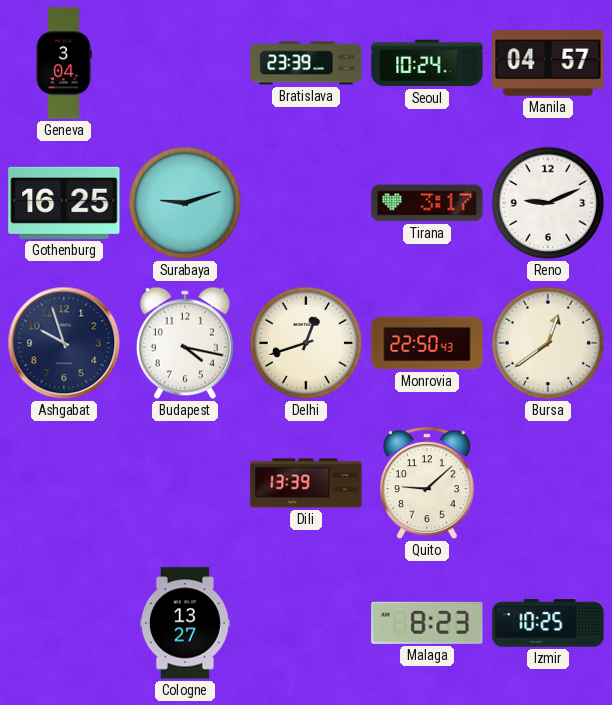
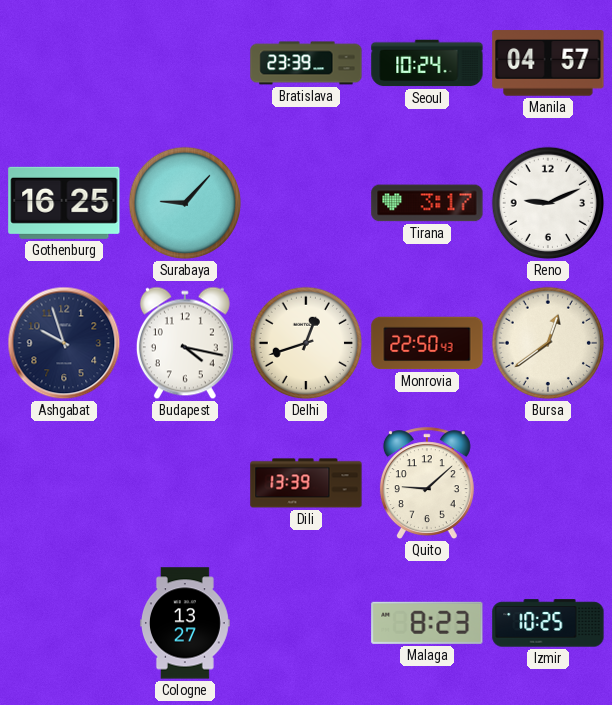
Geneva: 3:04 -> none (64, 63)
Surabaya: 9:12 -> 9:07 (185, 203)
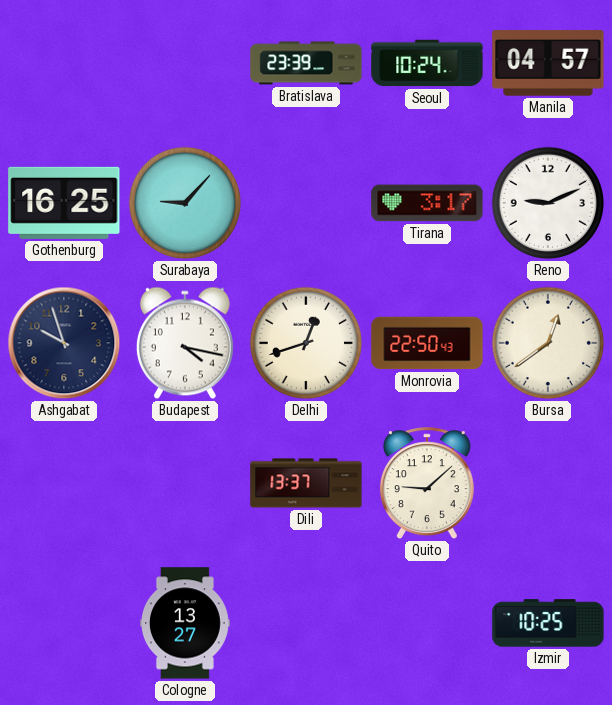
Dili: 13:39 -> 13:37 (306, 483)
Malaga: 8:23 -> none (427, 623)
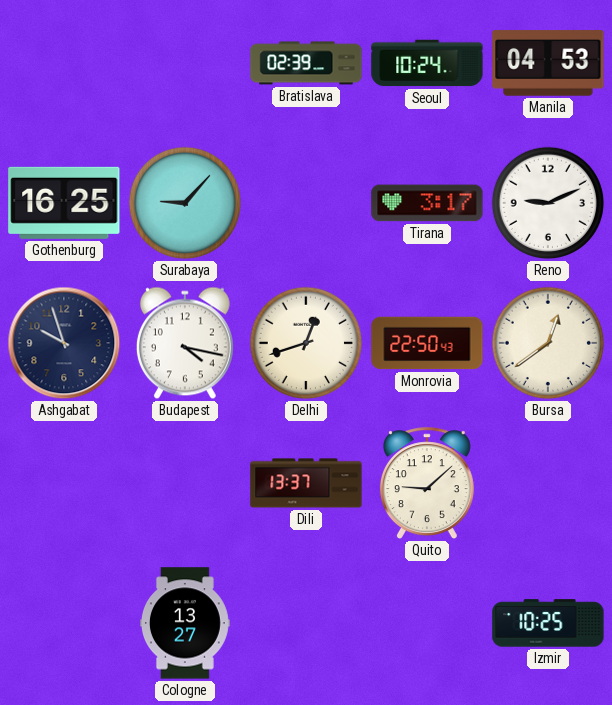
Bratislava: 23:39 -> 02:39 (306, 63)
Manila: 04:57 -> 04:53 (548, 63)
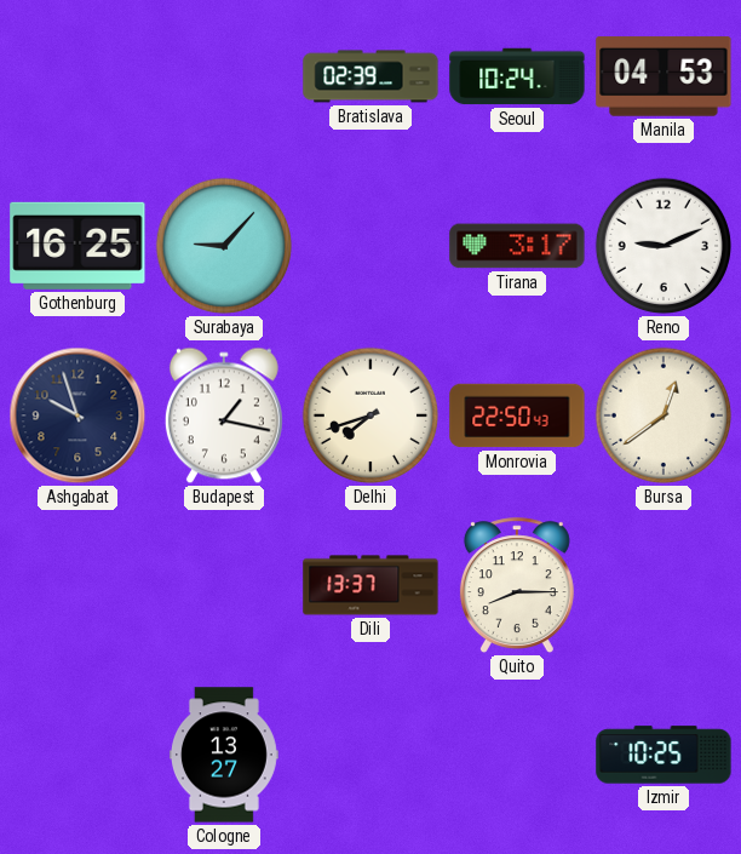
Budapest: 4:17 -> 1:17 (224, 415)
Delhi: 12:42 -> 7:42 (370, 415)
Quito: 9:08 -> 8:15 (517, 586)
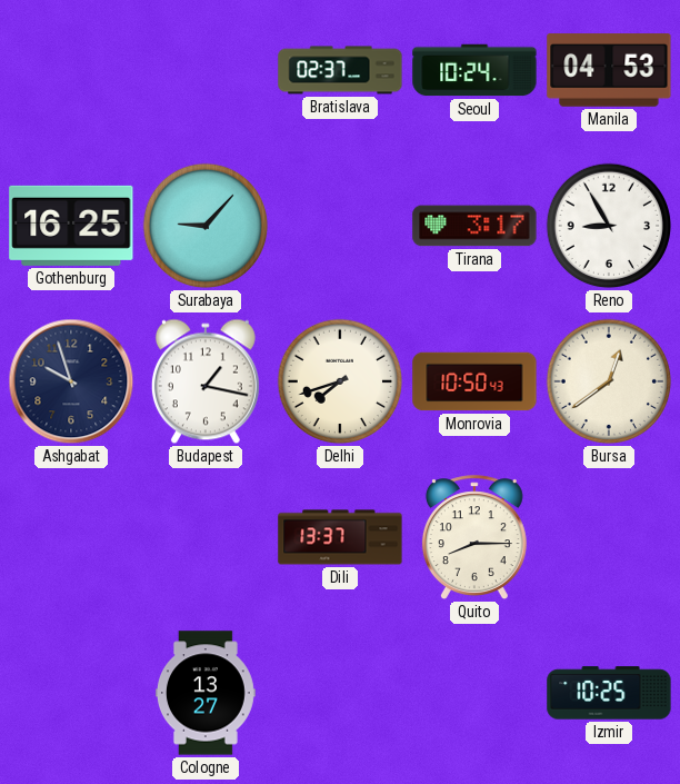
Bratislava: 02:39 -> 02:37 (340, 70)
Reno: 9:11 -> 8:55 (609, 226)
Monrovia: 22:50 -> 10:50 (474, 381)
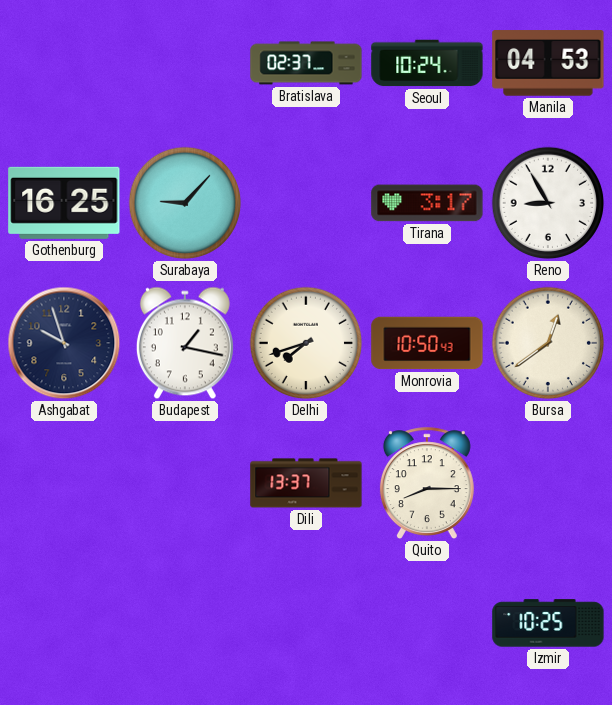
Cologne: 13:27 -> none (206, 693)
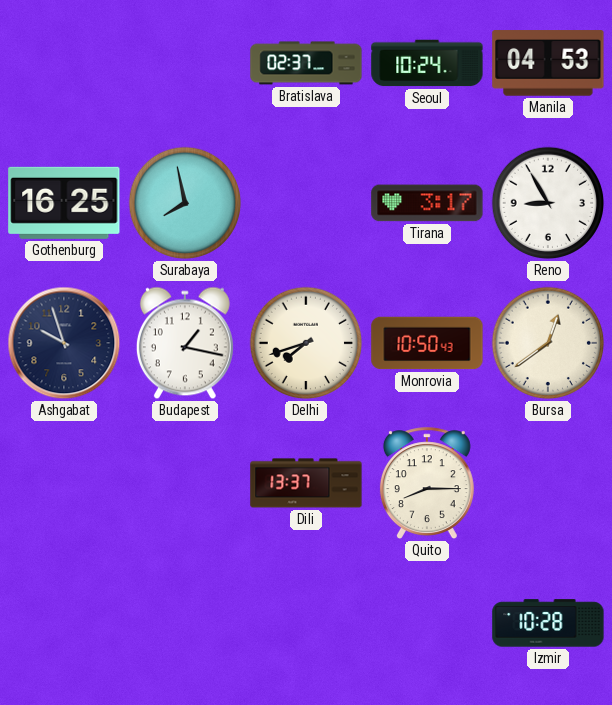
Surabaya: 9:07 -> 7:58 (185, 203)
Izmir: 10:25 -> 10:28 (548, 623)
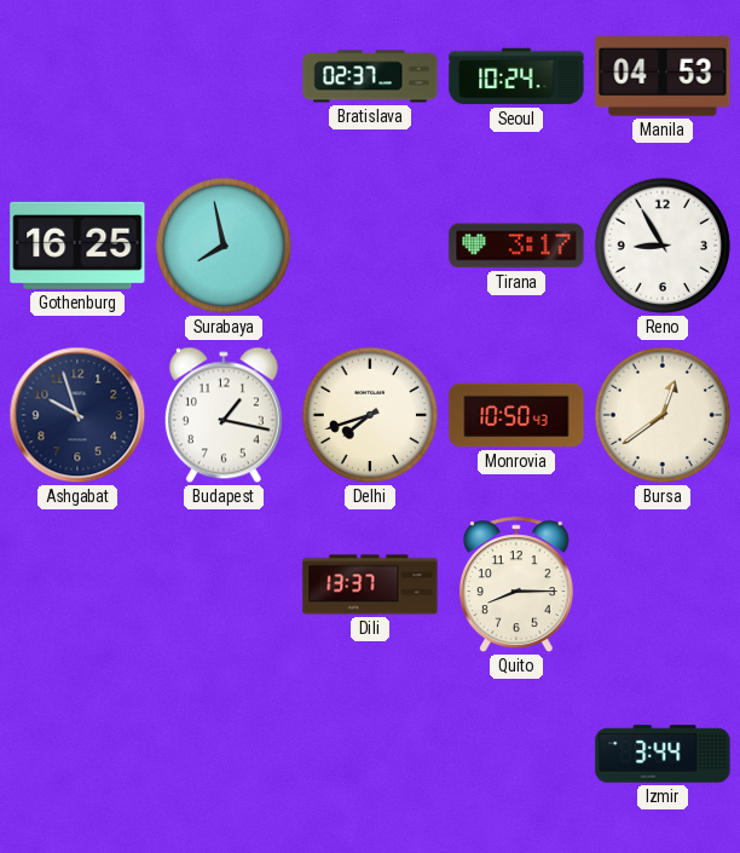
Izmir: 10:28 -> 3:44 (663, 754)
